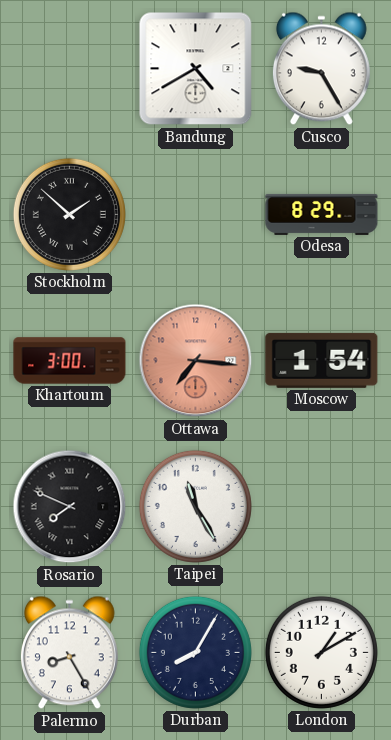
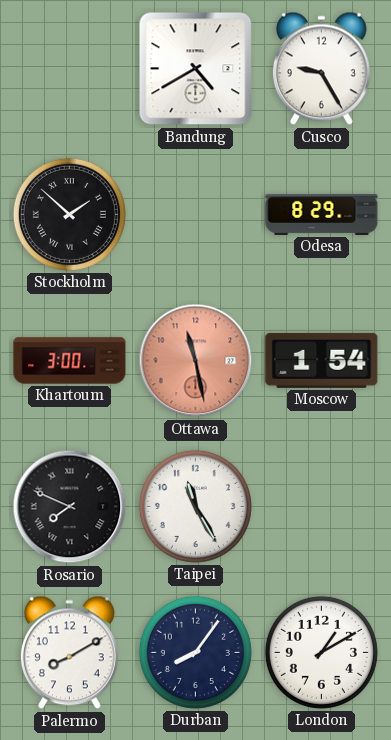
Ottawa: 7:16 -> 11:28 (196, 361)
Palermo: 8:25 -> 8:10 (69, 653)
Durban: 8:05 -> 8:06 (195, 652)
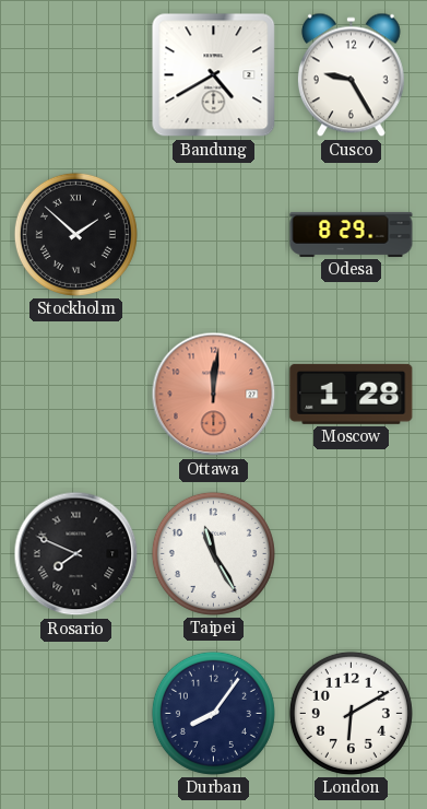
Khartoum: 3:00 -> none (70, 361)
Ottawa: 11:28 -> 12:01 (214, 395)
Moscow: 1:54 -> 1:28 (352, 394)
Palermo: 8:10 -> none (69, 653)
London: 1:10 -> 6:10 (351, 713)
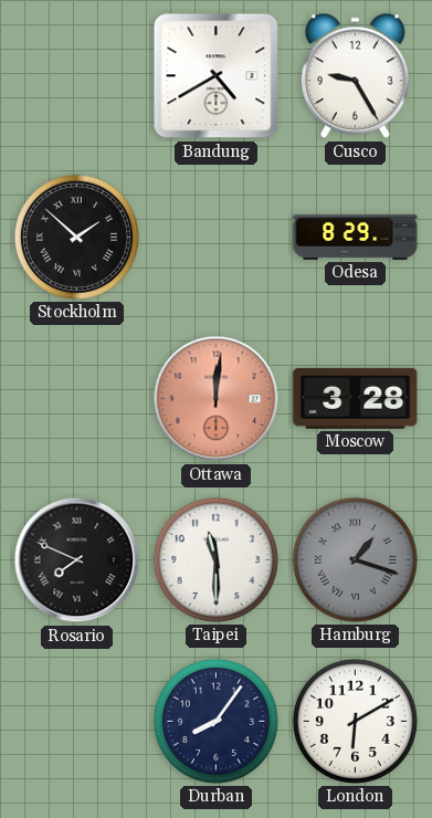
Moscow: 1:28 -> 3:28 (356, 398)
Taipei: 11:25 -> 11:30 (215, 559)
Hamburg: none -> 1:18 (355, 559)
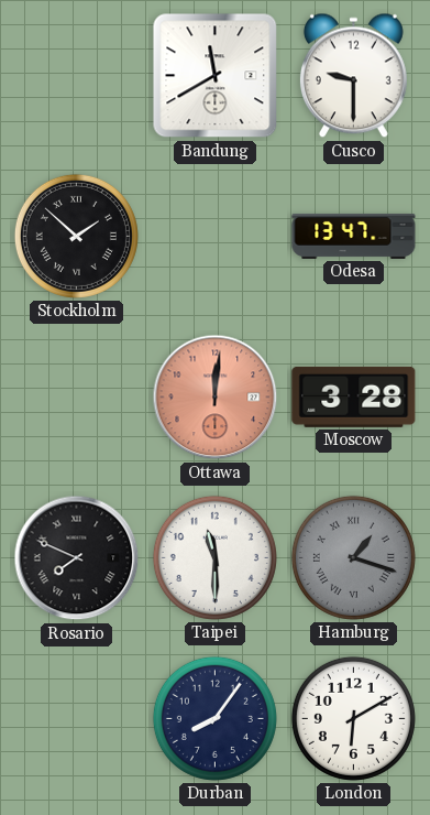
Bandung: 4:40 -> 11:40 (216, 76)
Cusco: 9:25 -> 9:30 (353, 76)
Odesa: 8:29 -> 13:47 (354, 236)
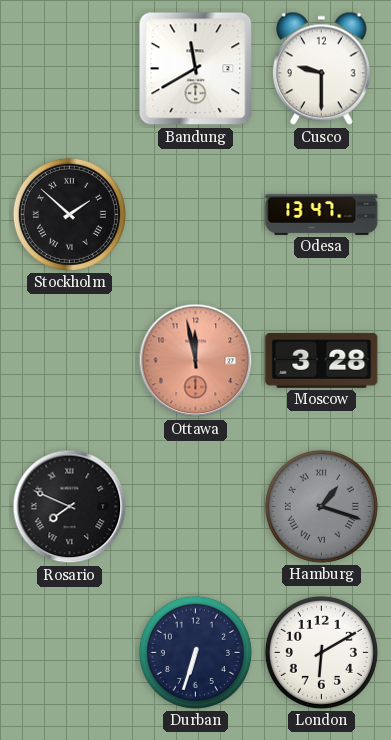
Ottawa: 12:01 -> 11:58 (196, 361)
Taipei: 11:30 -> none (214, 557)
Durban: 8:06 -> 6:33 (195, 652)
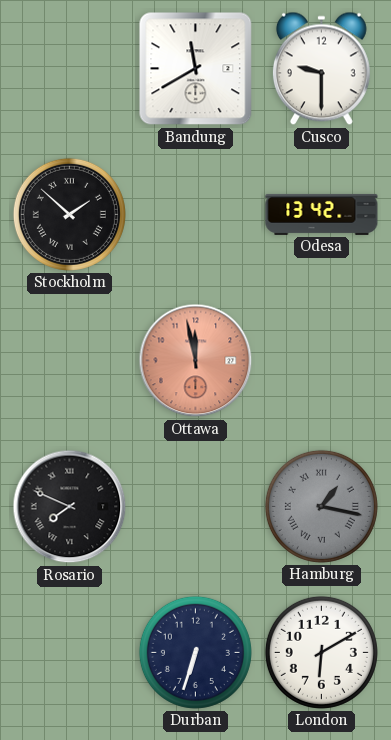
Odesa: 13:47 -> 13:42 (322, 214)
Moscow: 3:28 -> none (322, 360)
Hamburg: 1:18 -> 1:17 (321, 506)
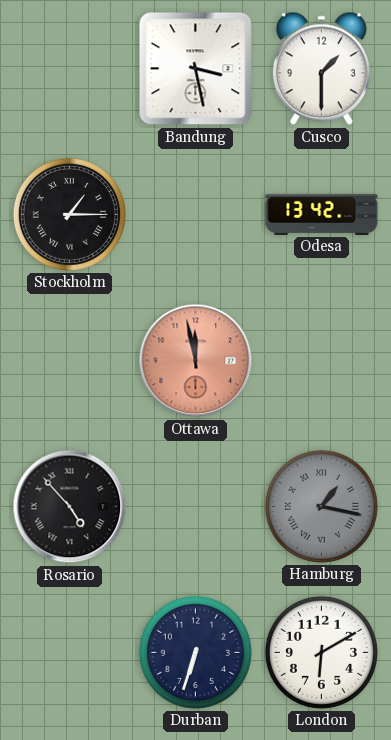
Bandung: 11:40 -> 3:28 (196, 69)
Cusco: 9:30 -> 1:30 (321, 69)
Stockholm: 1:52 -> 1:15 (69, 214)
Rosario: 7:49 -> 4:53 (70, 507)
